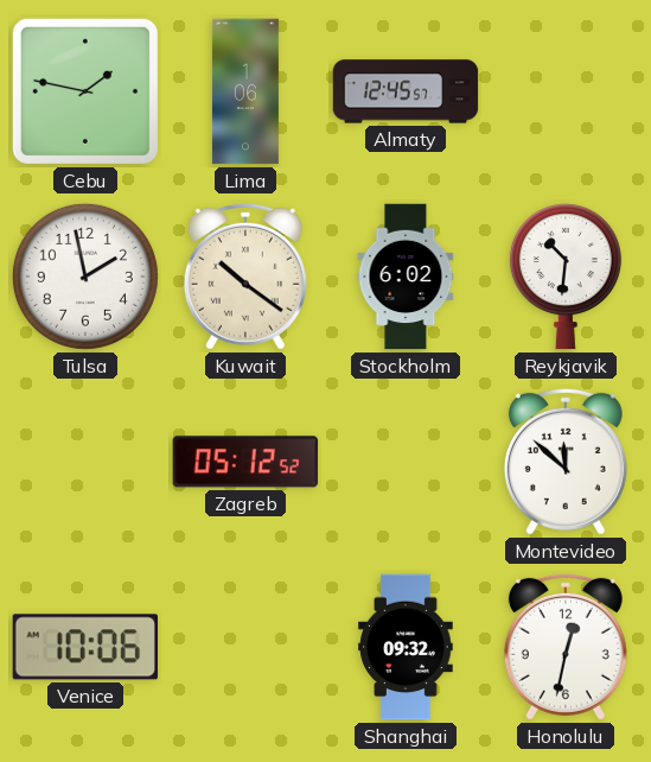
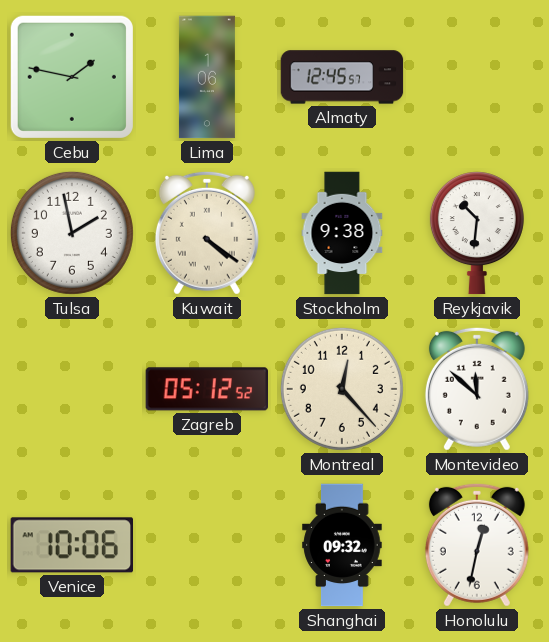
Kuwait: 10:21 -> 4:21 (207, 233)
Stockholm: 6:02 -> 9:38 (342, 233)
Montreal: none -> 12:23 (342, 389)
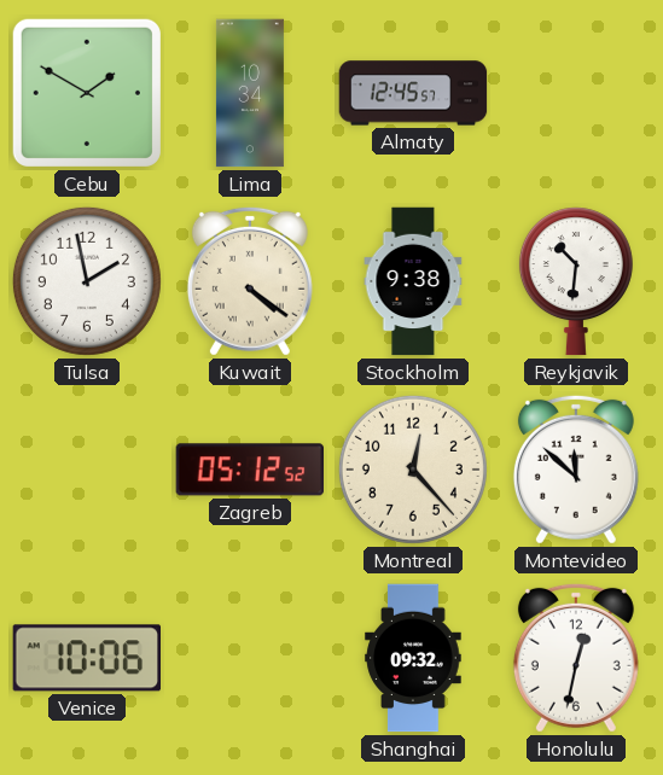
Cebu: 1:47 -> 1:50 (87, 93)
Lima: 1:06 -> 10:34 (250, 93)
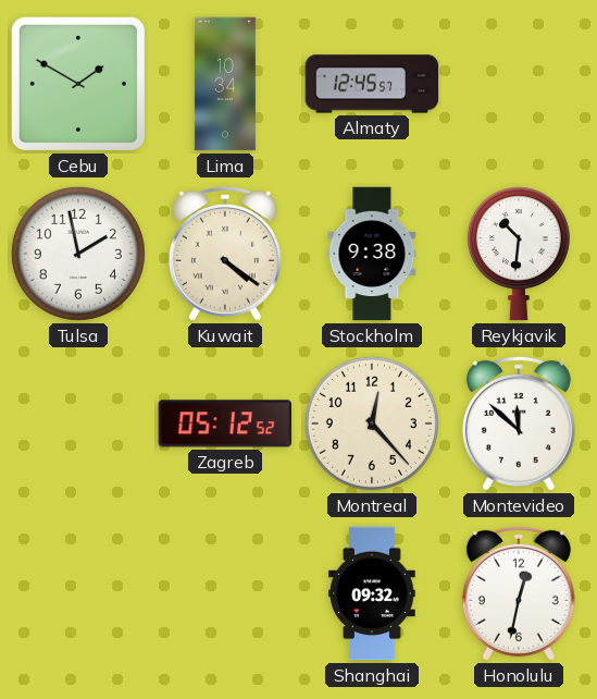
Venice: 10:06 -> none (86, 658)
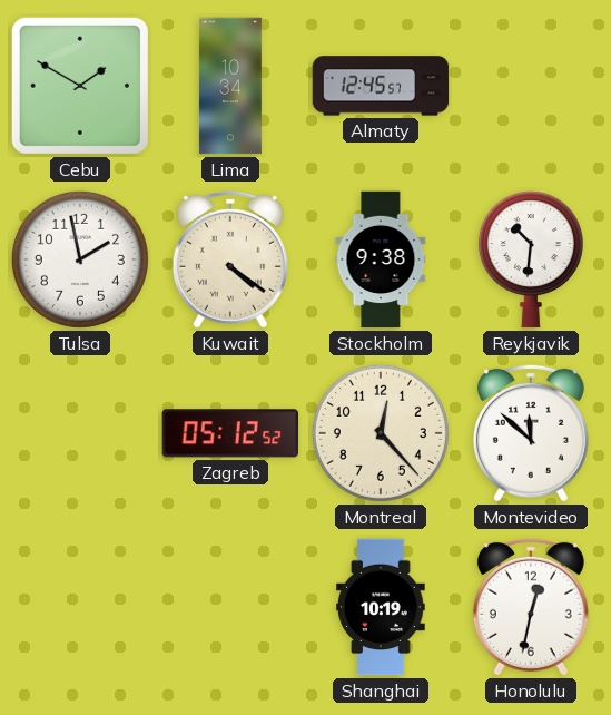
Shanghai: 09:32 -> 10:19 (381, 607)
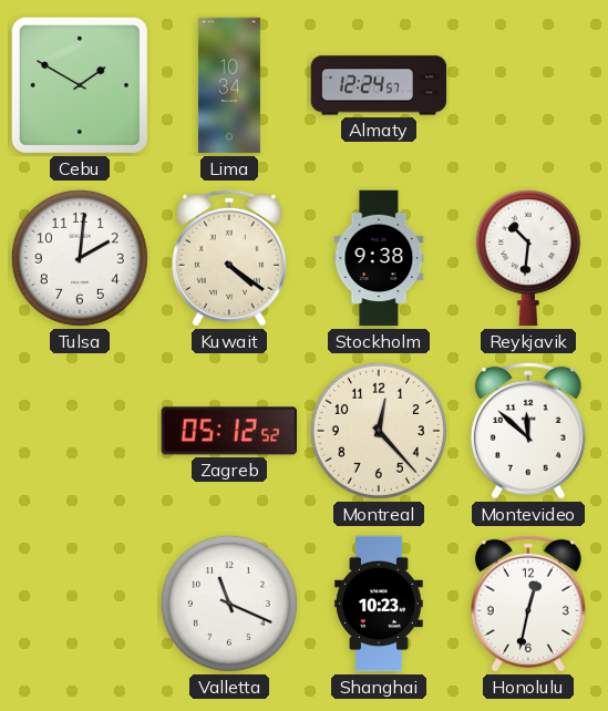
Almaty: 12:45 -> 12:24 (379, 85)
Tulsa: 1:58 -> 2:01 (80, 258)
Valletta: none -> 11:19 (229, 604)
Shanghai: 10:19 -> 10:23 (379, 604)
